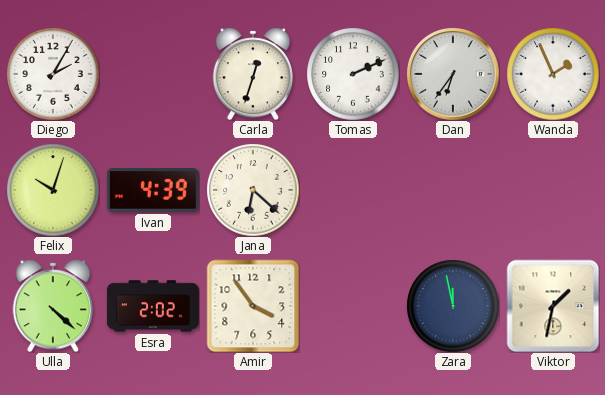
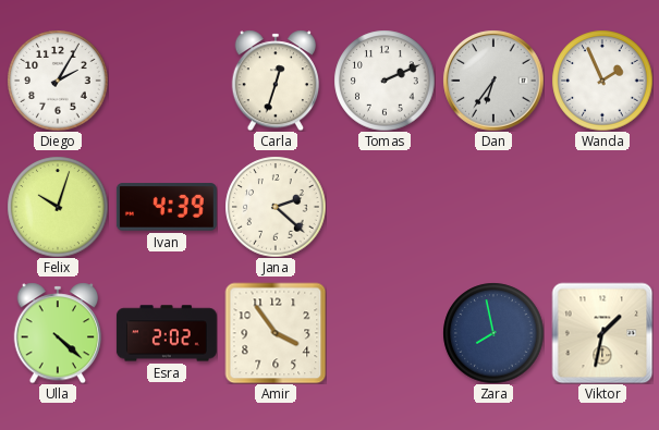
Jana: 6:22 -> 2:22 (276, 207)
Zara: 11:58 -> 7:58 (493, 333)
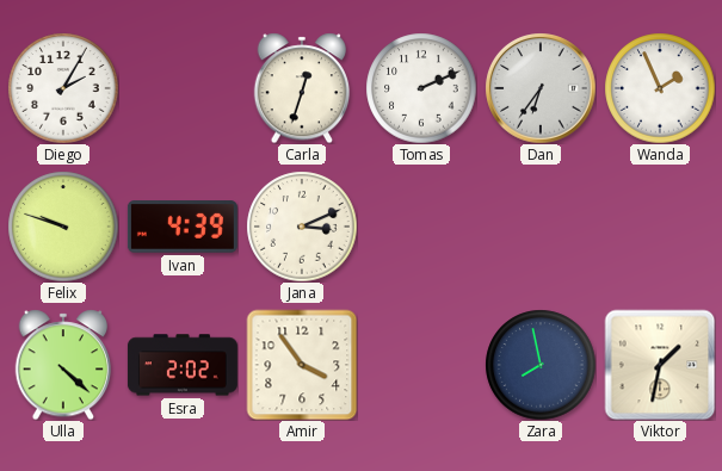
Felix: 10:03 -> 9:48 (63, 227)
Jana: 2:22 -> 3:11 (302, 227)
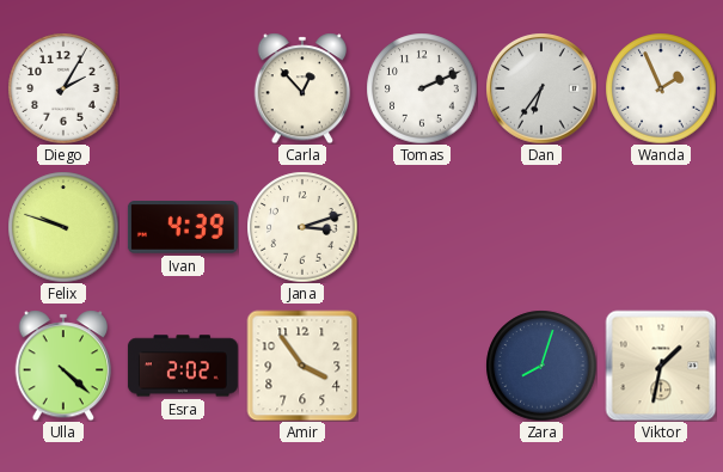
Carla: 12:33 -> 12:53 (302, 88)
Jana: 3:11 -> 3:12 (302, 227)
Zara: 7:58 -> 8:03 (541, 366)
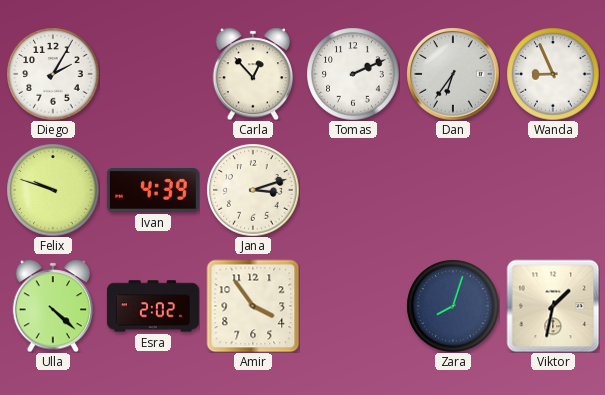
Wanda: 1:56 -> 8:56 (553, 74)
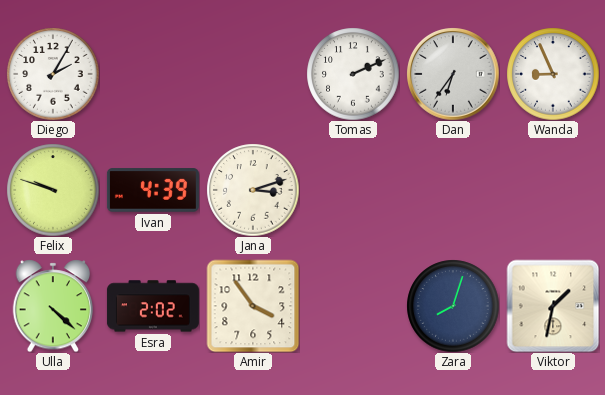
Carla: 12:53 -> none (253, 74)
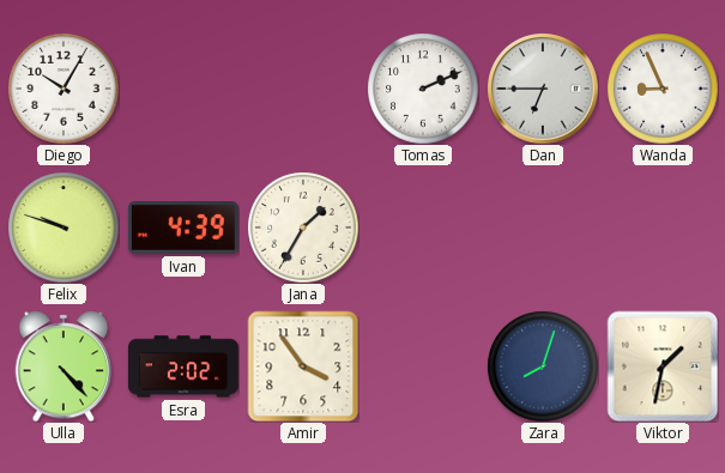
Diego: 2:05 -> 10:05 (64, 89)
Dan: 6:36 -> 6:45 (543, 89)
Jana: 3:12 -> 1:35 (303, 228)
Ulla: 4:22 -> 4:23 (64, 366)
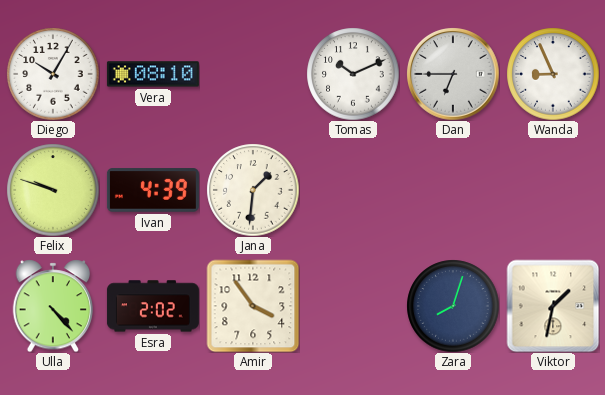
Vera: none -> 08:10 (153, 74)
Tomas: 2:11 -> 10:11 (353, 74)
Jana: 1:35 -> 1:31 (253, 190)
